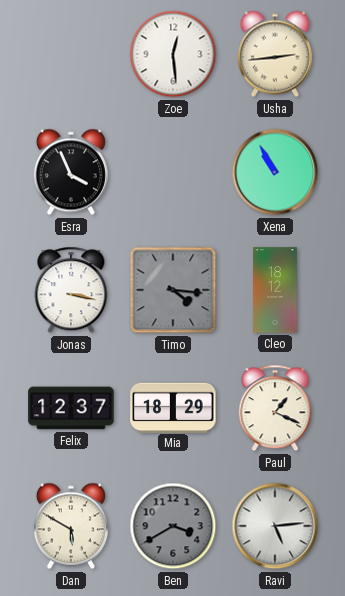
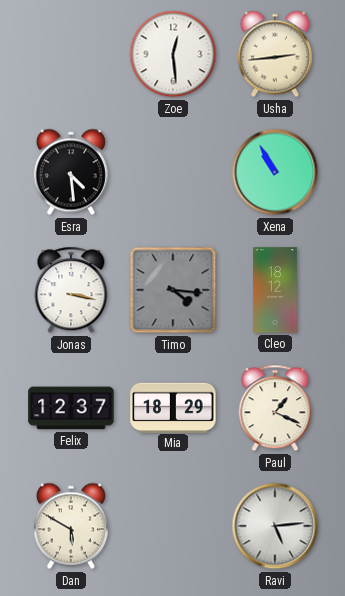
Esra: 3:56 -> 4:29 (71, 172)
Ben: 3:40 -> none (173, 526)
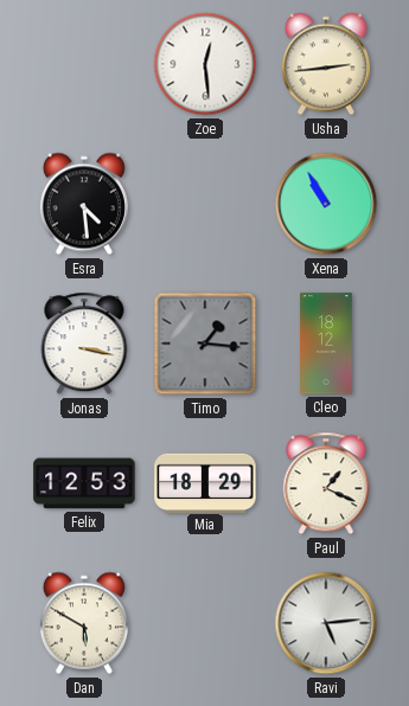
Timo: 4:16 -> 1:16 (205, 344)
Felix: 12:37 -> 12:53 (84, 483)
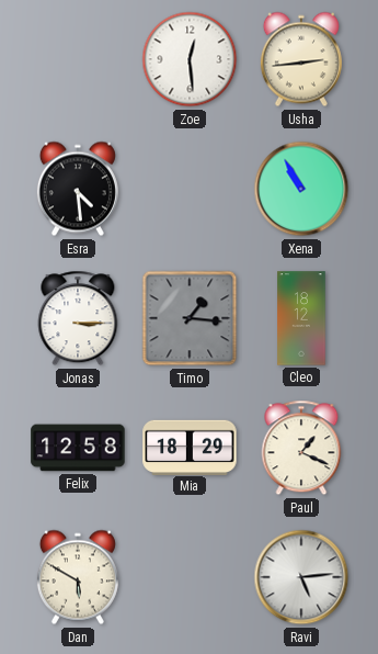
Jonas: 3:17 -> 3:15 (78, 318)
Felix: 12:53 -> 12:58 (78, 448)
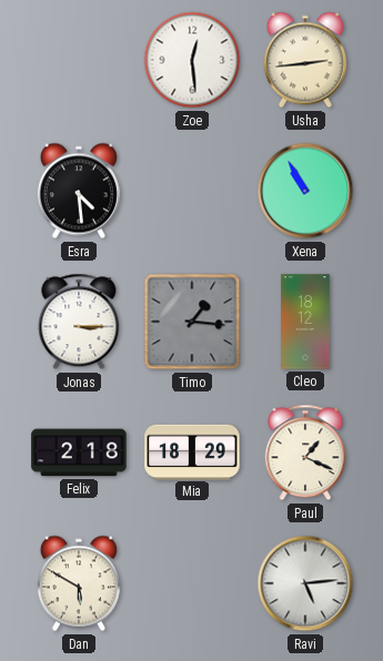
Felix: 12:58 -> 2:18 (79, 452)
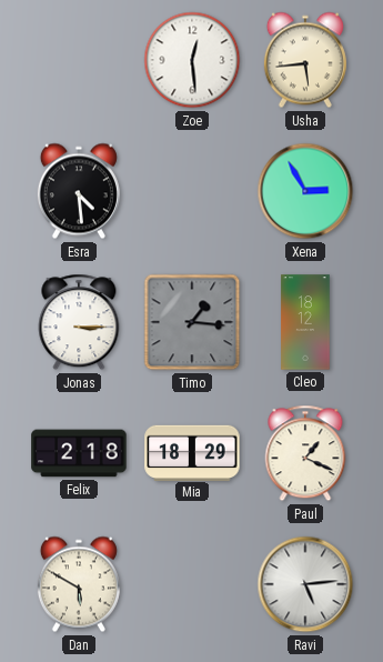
Usha: 2:44 -> 5:44 (305, 60)
Xena: 10:55 -> 2:55 (305, 191)
